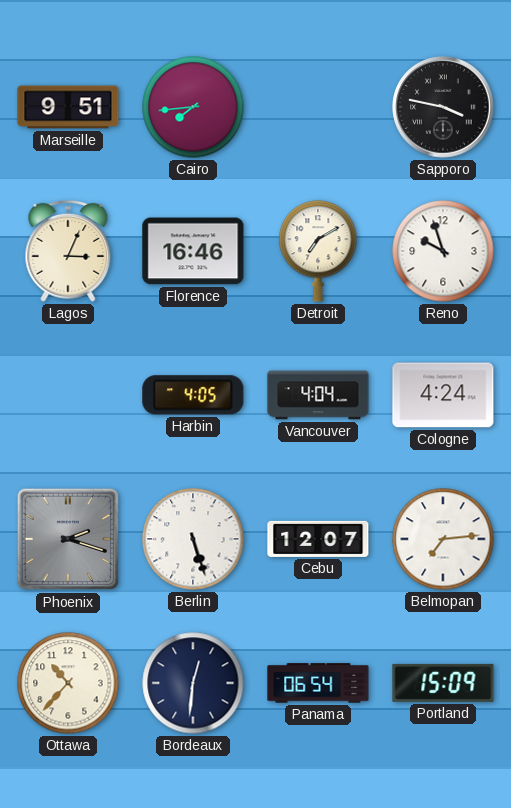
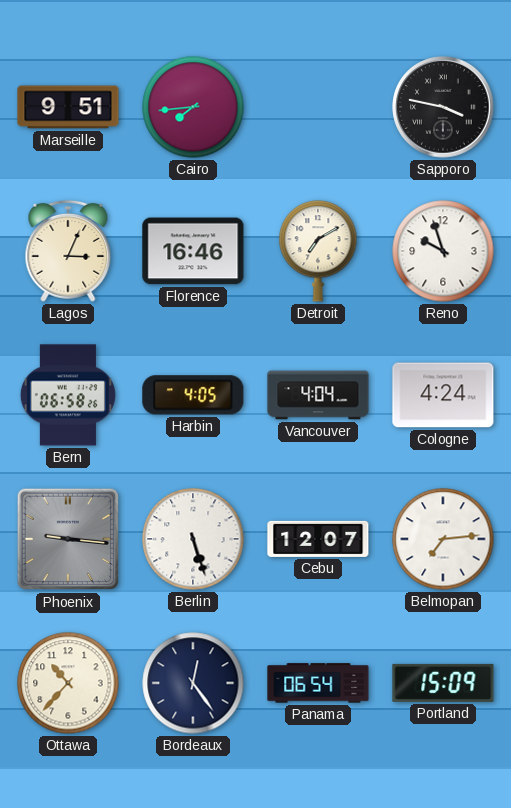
Bern: none -> 06:58 (68, 395)
Phoenix: 2:18 -> 9:16 (68, 539)
Bordeaux: 12:31 -> 12:24 (193, 683)
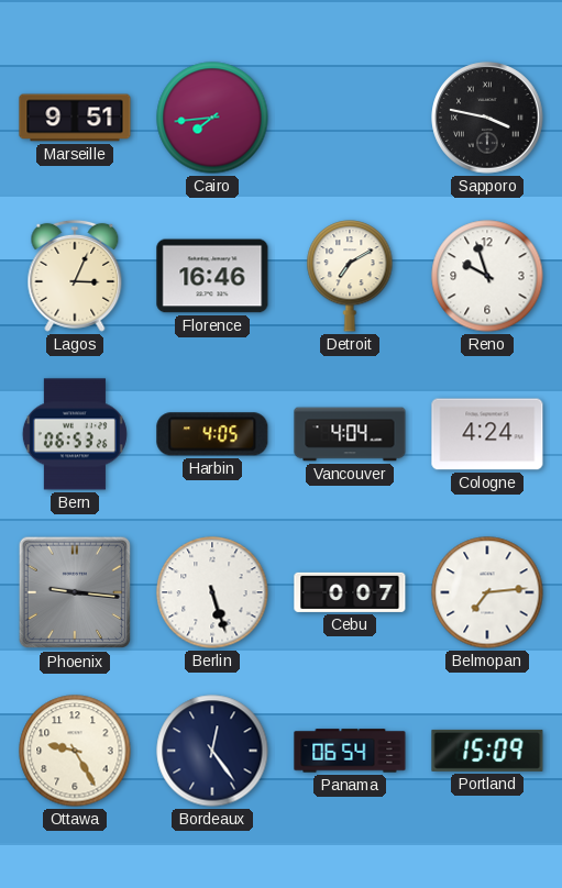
Bern: 06:58 -> 06:53 (75, 434)
Cebu: 12:07 -> 0:07 (350, 592)
Ottawa: 10:37 -> 9:25 (75, 751)
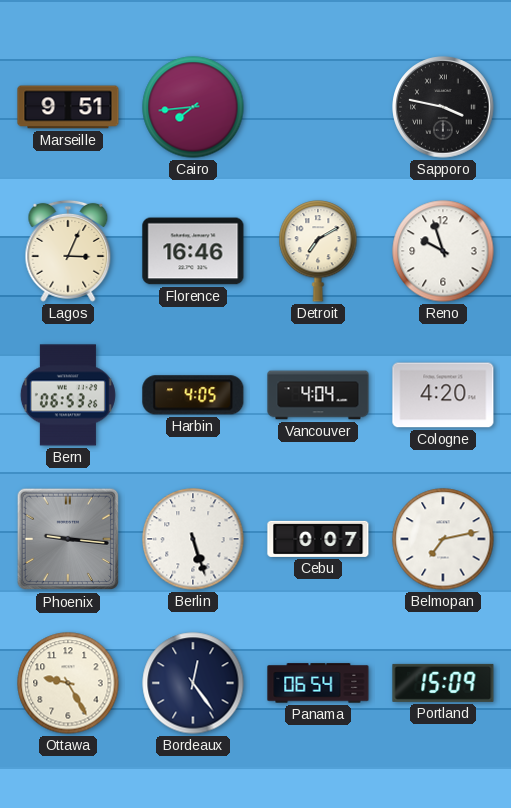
Cologne: 4:24 -> 4:20 (443, 395)
Belmopan: 7:14 -> 7:13 (443, 539)
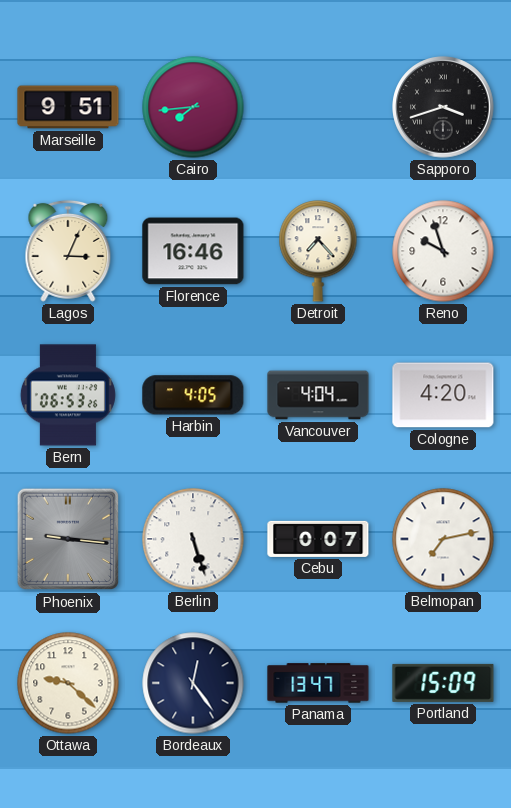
Sapporo: 3:47 -> 3:42 (443, 107)
Detroit: 7:10 -> 7:23 (318, 251)
Ottawa: 9:25 -> 9:22 (68, 683)
Panama: 06:54 -> 13:47 (318, 683)
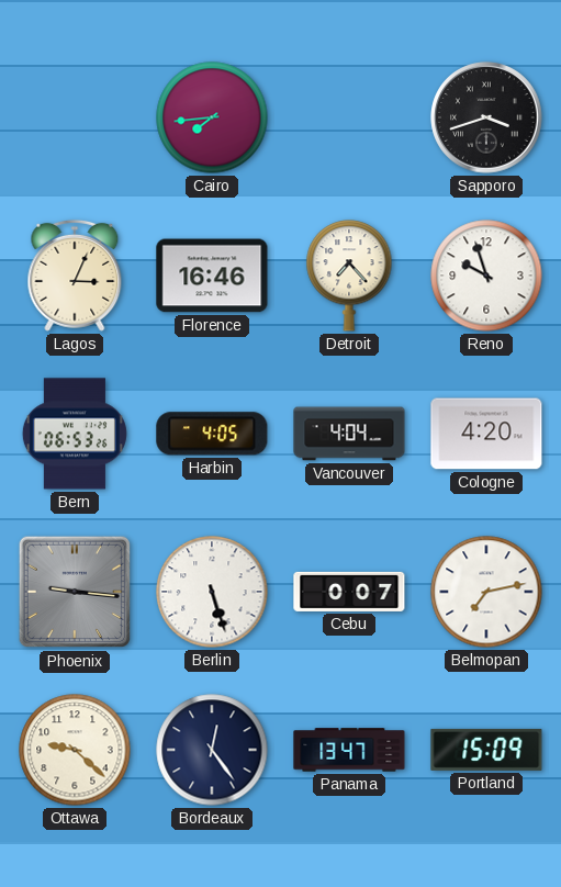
Marseille: 9:51 -> none (68, 107)
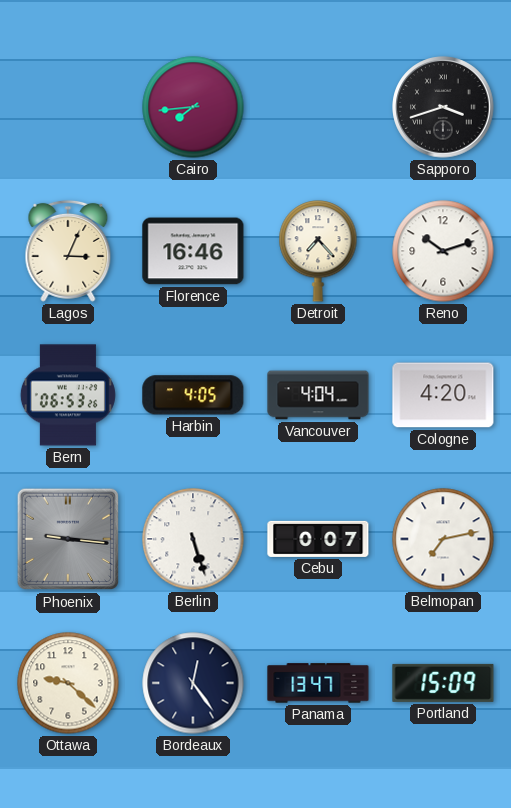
Reno: 9:57 -> 10:12 (443, 251)
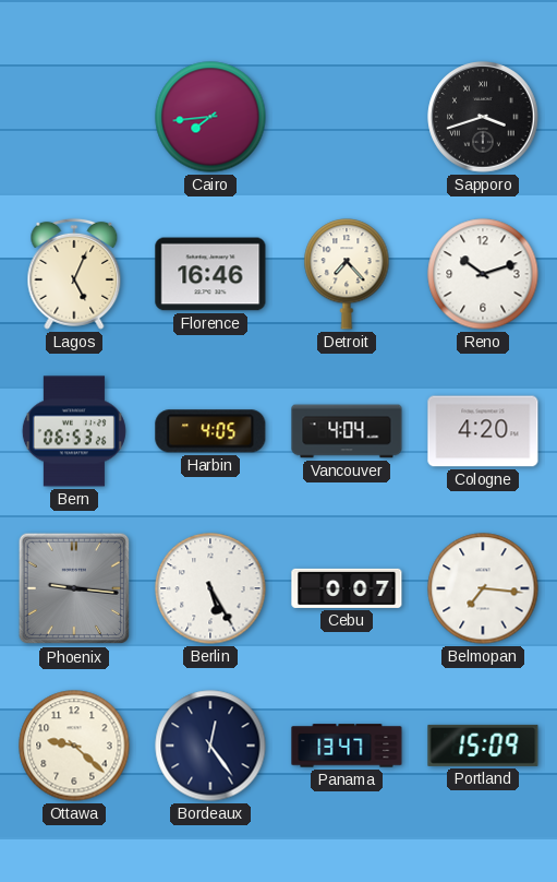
Lagos: 3:04 -> 5:04 (74, 274)
Berlin: 5:27 -> 5:25 (210, 588)
Belmopan: 7:13 -> 7:16 (483, 588)
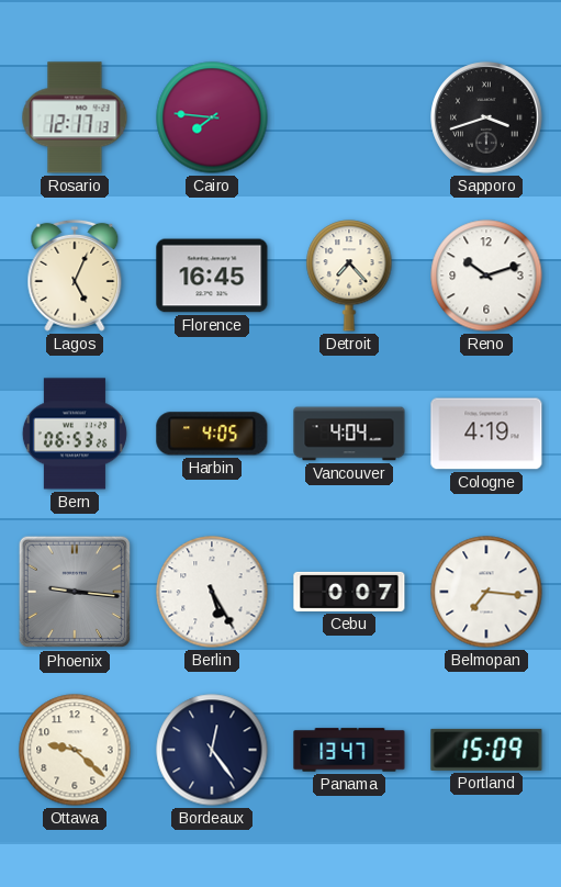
Rosario: none -> 12:17 (75, 117)
Cairo: 7:44 -> 7:46 (212, 117)
Florence: 16:46 -> 16:45 (212, 276)
Cologne: 4:20 -> 4:19 (486, 434)
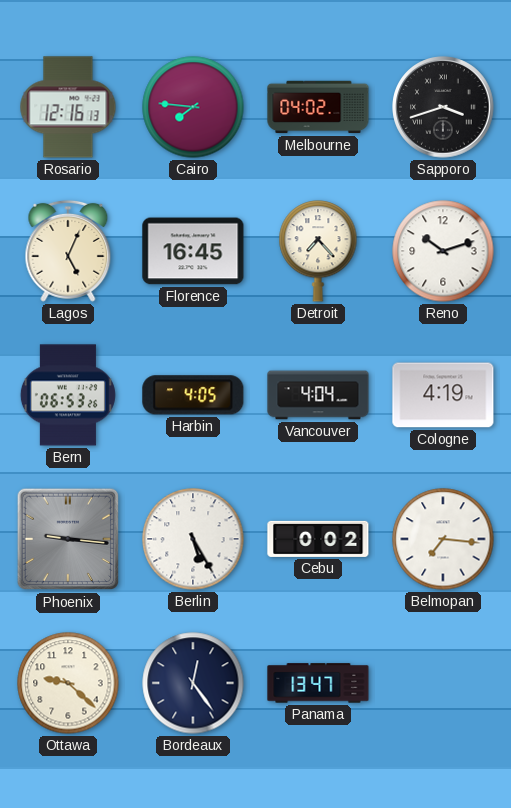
Rosario: 12:17 -> 12:16 (68, 107)
Melbourne: none -> 04:02 (318, 107)
Cebu: 0:07 -> 0:02 (318, 539)
Portland: 15:09 -> none (486, 750)
